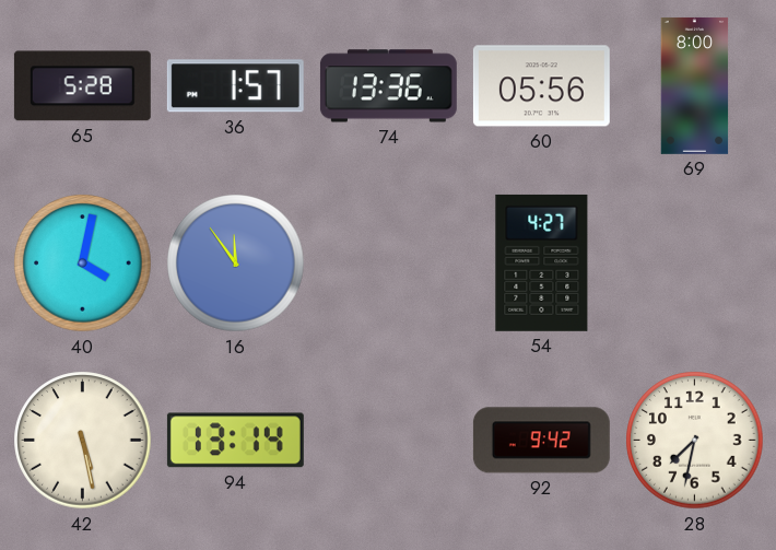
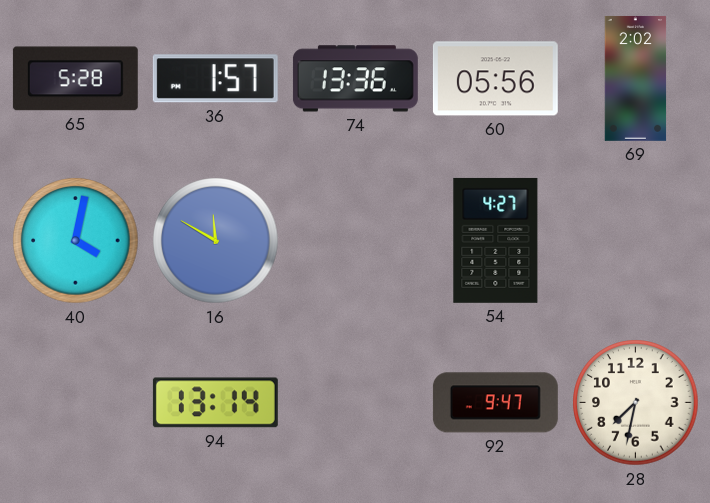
69: 8:00 -> 2:02 (636, 78)
16: 11:54 -> 11:50 (216, 241)
42: 5:28 -> none (83, 441)
92: 9:42 -> 9:47 (495, 403)
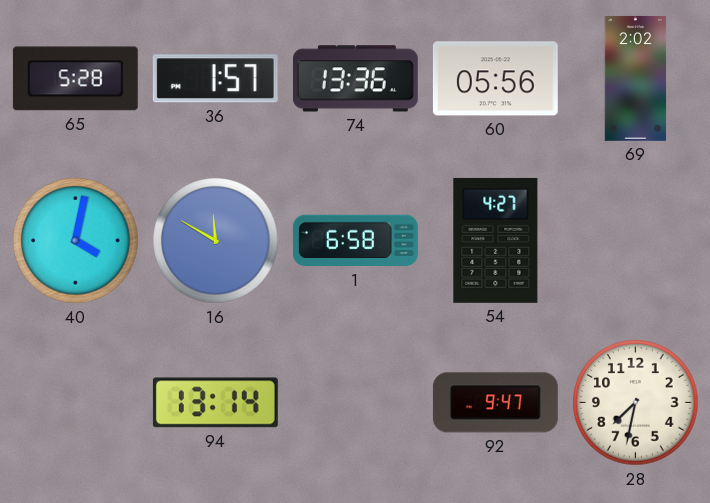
1: none -> 6:58 (355, 241)
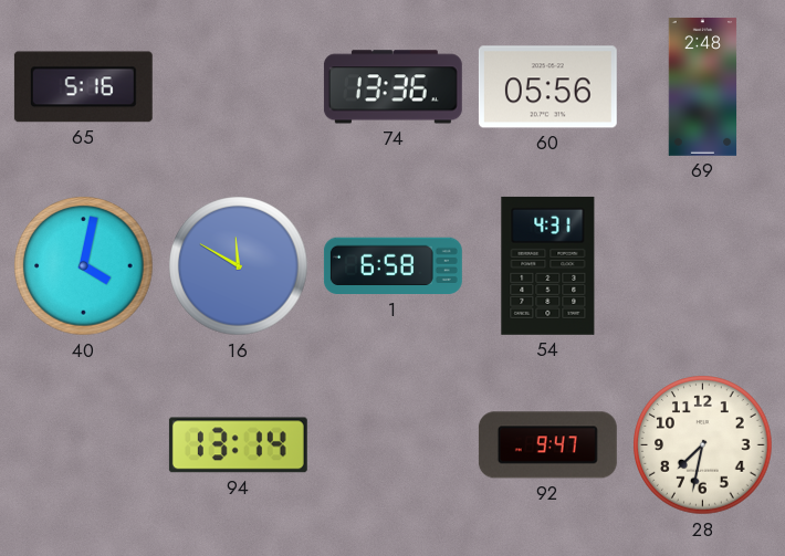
65: 5:28 -> 5:16 (83, 87)
36: 1:57 -> none (215, 79)
69: 2:02 -> 2:48 (703, 86)
54: 4:27 -> 4:31 (548, 265)
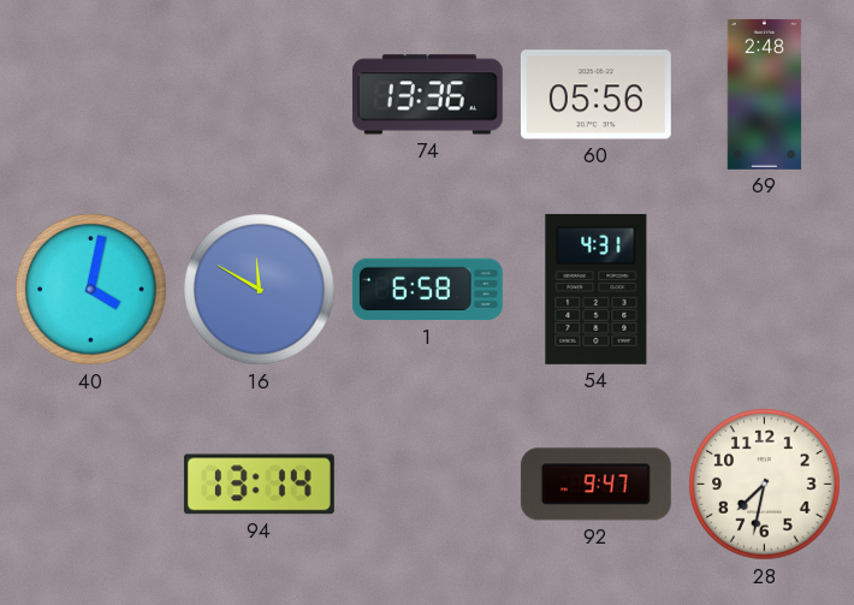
65: 5:16 -> none (83, 87)
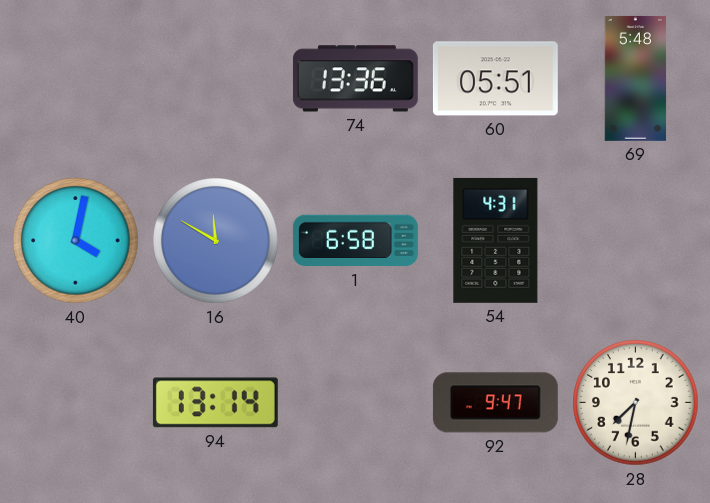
60: 05:56 -> 05:51 (495, 79)
69: 2:48 -> 5:48 (636, 78)
